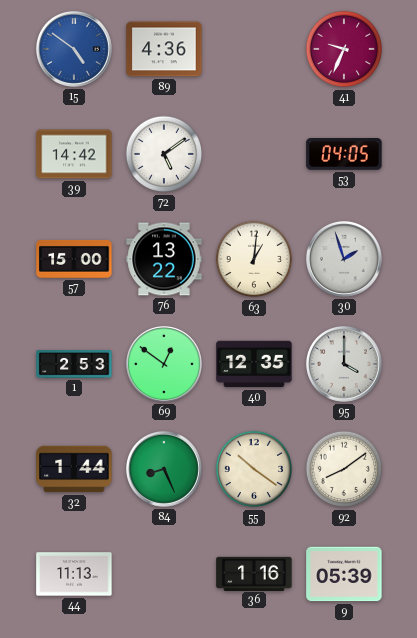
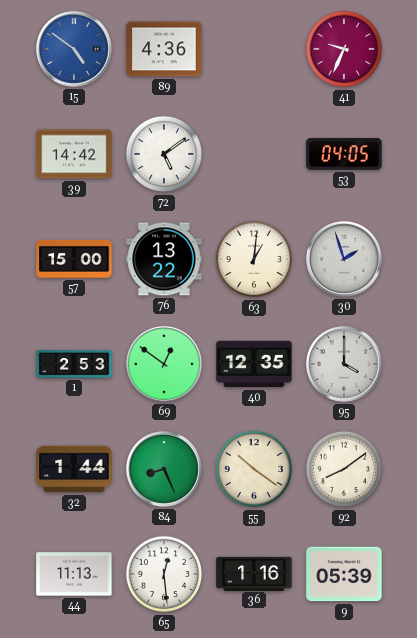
65: none -> 12:29 (164, 574)
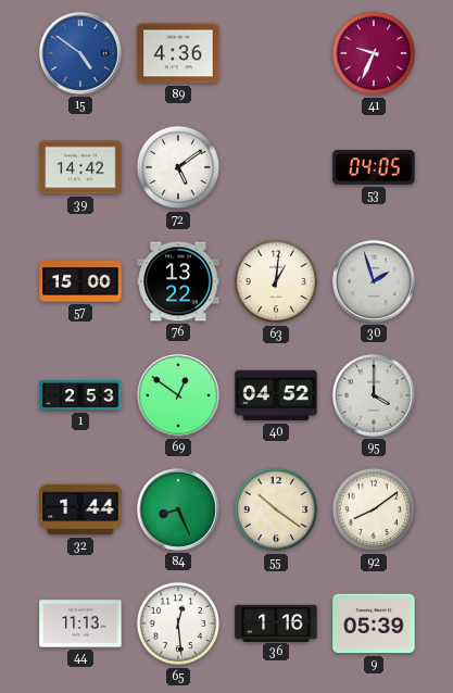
40: 12:35 -> 04:52 (276, 395)
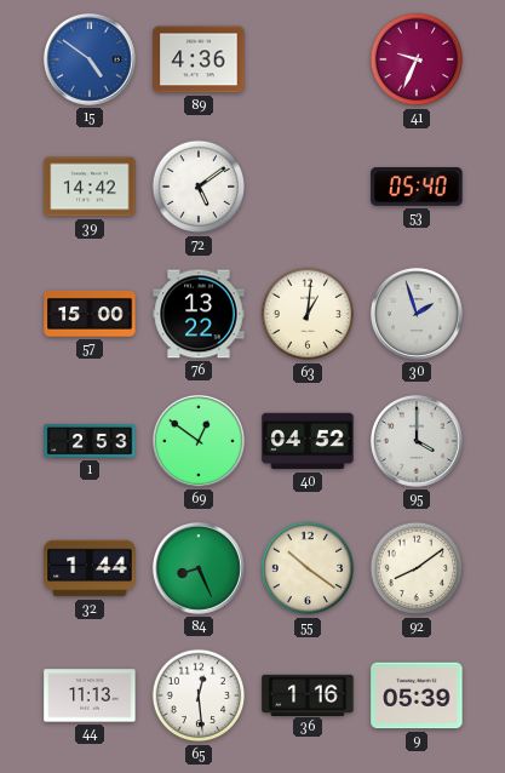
53: 04:05 -> 05:40 (417, 187)
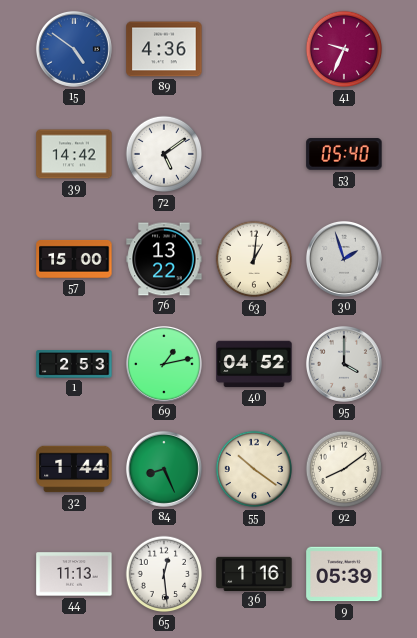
69: 12:51 -> 1:13 (164, 364)
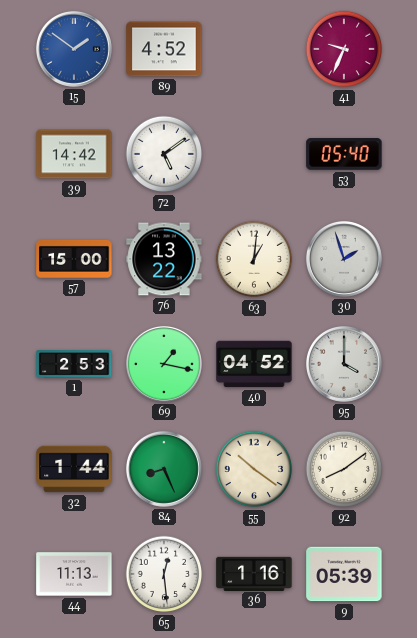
15: 4:51 -> 1:51 (74, 49)
89: 4:36 -> 4:52 (164, 49)
69: 1:13 -> 1:17 (164, 364)
